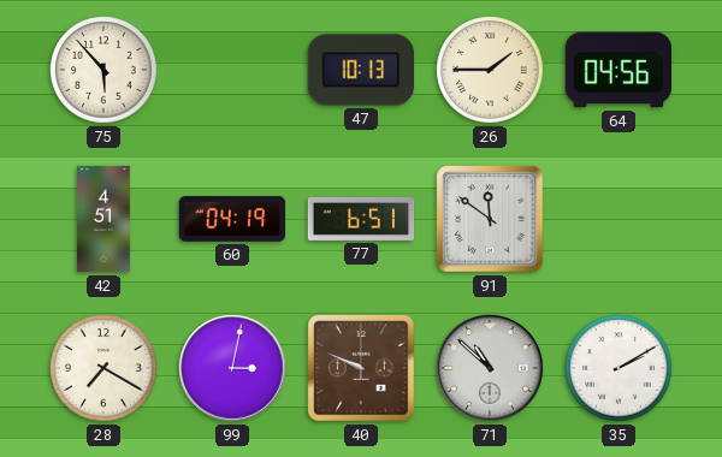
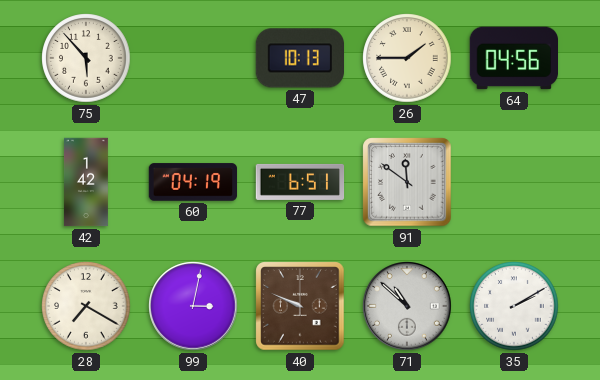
42: 4:51 -> 1:42 (86, 182)
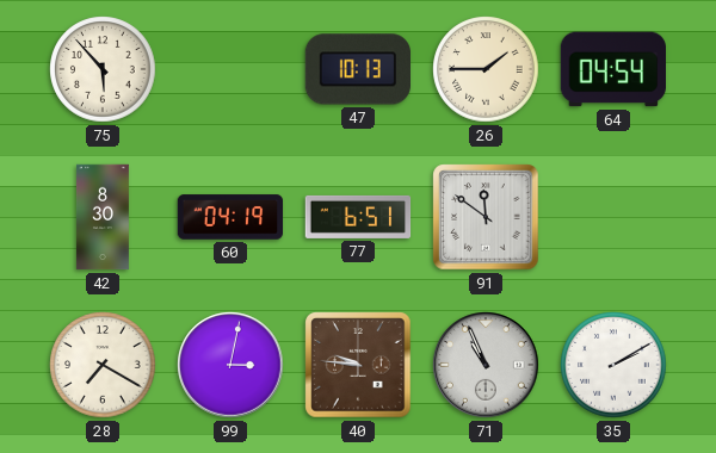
64: 04:56 -> 04:54 (612, 69)
42: 1:42 -> 8:30 (103, 217)
40: 9:49 -> 9:46 (358, 365)
71: 10:52 -> 10:56 (486, 365)
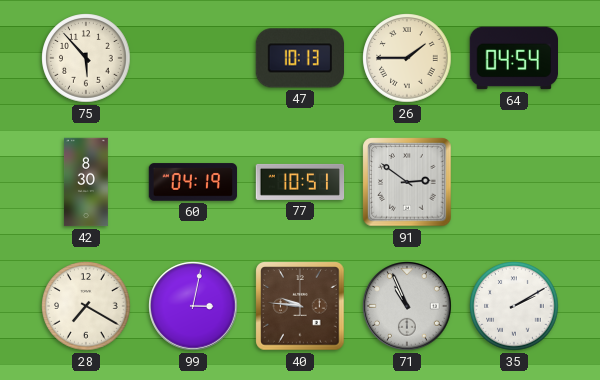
77: 6:51 -> 10:51 (300, 182)
91: 11:51 -> 2:51 (407, 182)
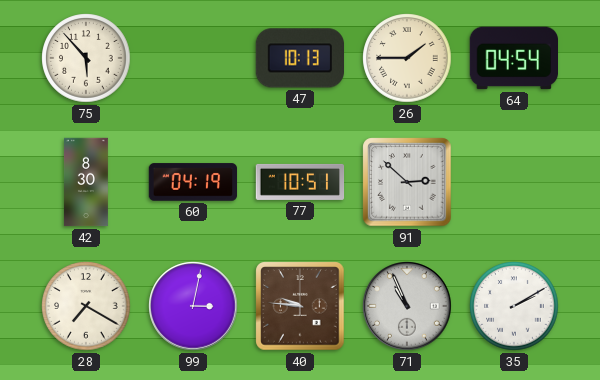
91: 2:51 -> 2:52 (407, 182)
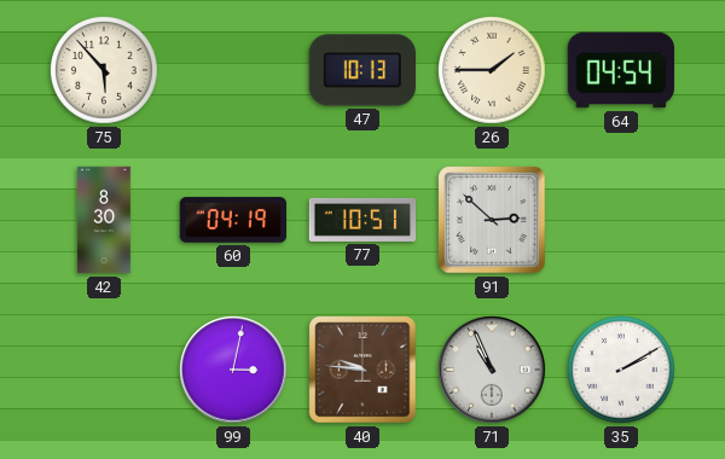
28: 7:20 -> none (86, 306)
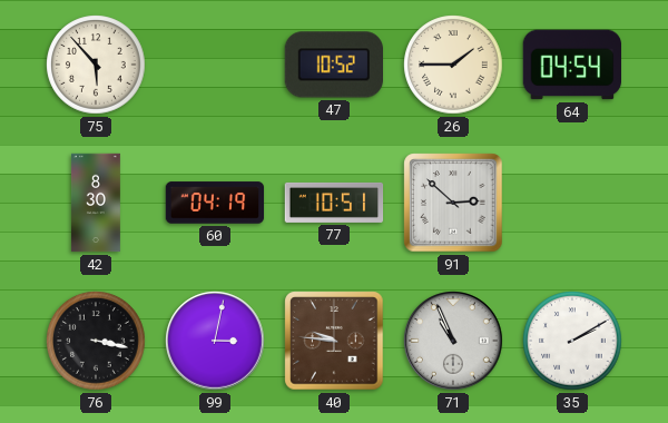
47: 10:13 -> 10:52 (333, 65)
76: none -> 3:17 (96, 341)
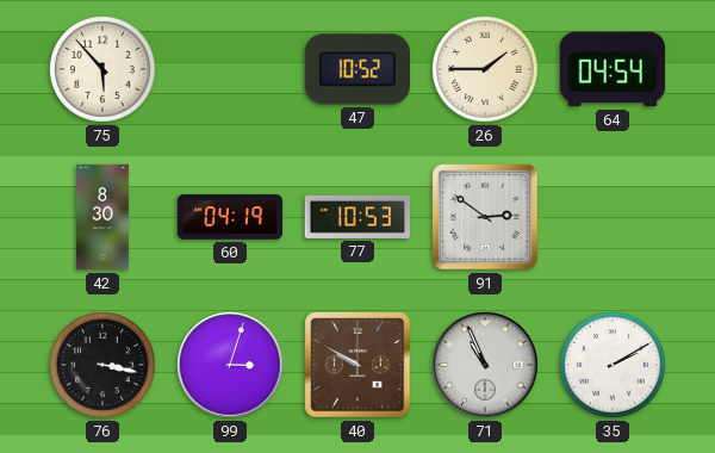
77: 10:51 -> 10:53 (357, 217)
91: 2:52 -> 2:51 (485, 217)
99: 3:02 -> 3:03 (230, 365)
40: 9:46 -> 9:50 (357, 365)
